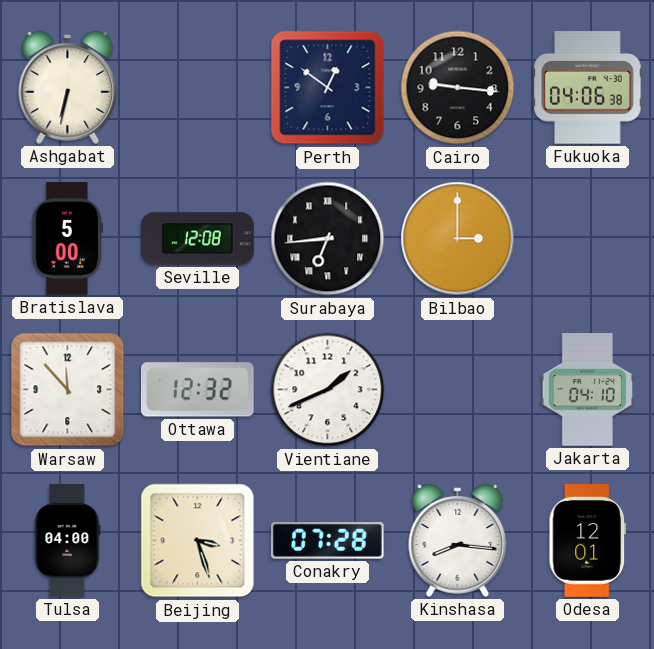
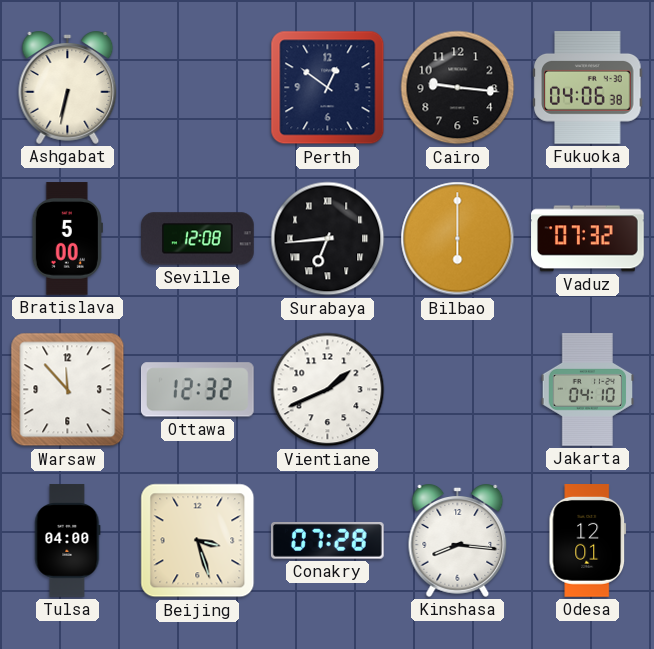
Bilbao: 3:00 -> 6:00 (458, 239)
Vaduz: none -> 07:32 (588, 239)
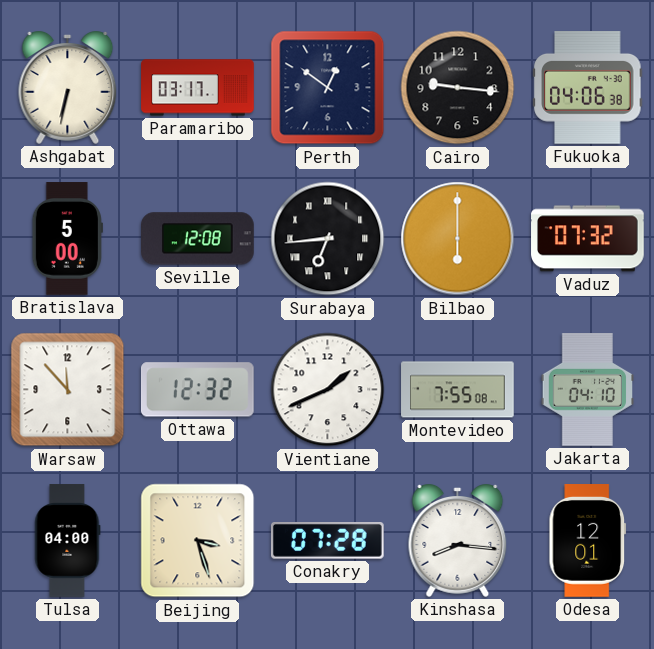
Paramaribo: none -> 03:17 (198, 88)
Montevideo: none -> 7:55 (458, 390)
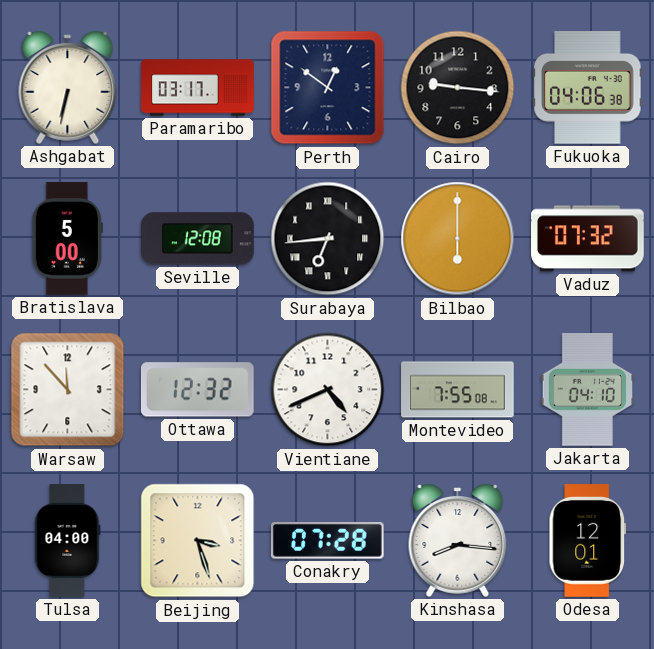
Vientiane: 1:41 -> 4:41 (328, 390)
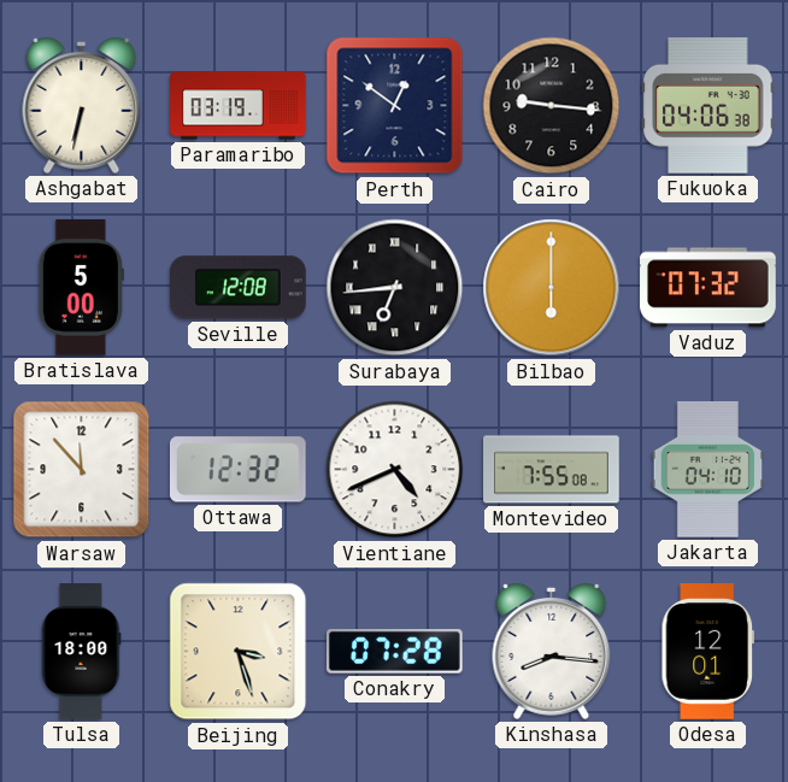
Paramaribo: 03:17 -> 03:19 (239, 106)
Tulsa: 04:00 -> 18:00 (81, 652)
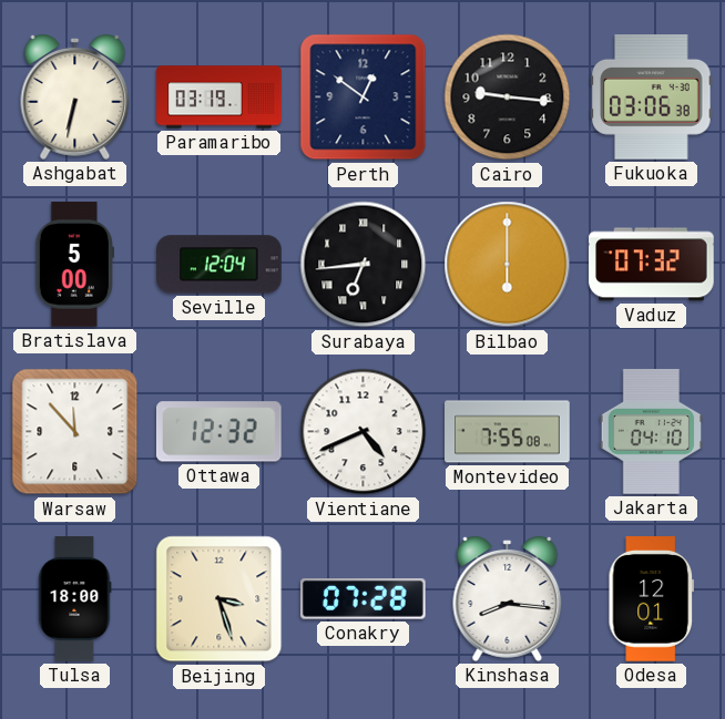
Fukuoka: 04:06 -> 03:06 (652, 97)
Seville: 12:08 -> 12:04 (219, 265)
